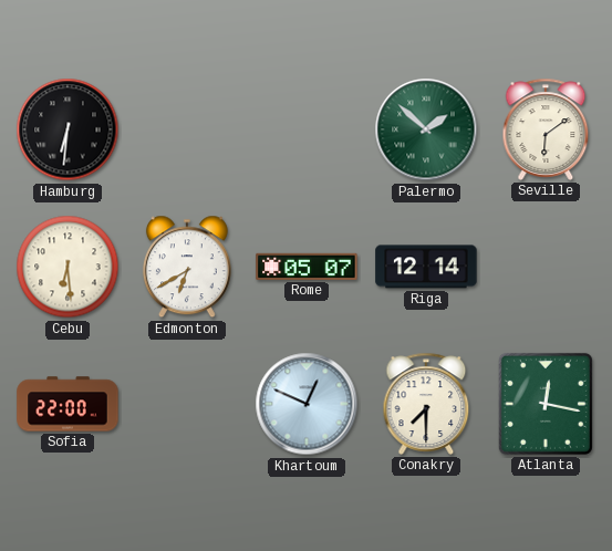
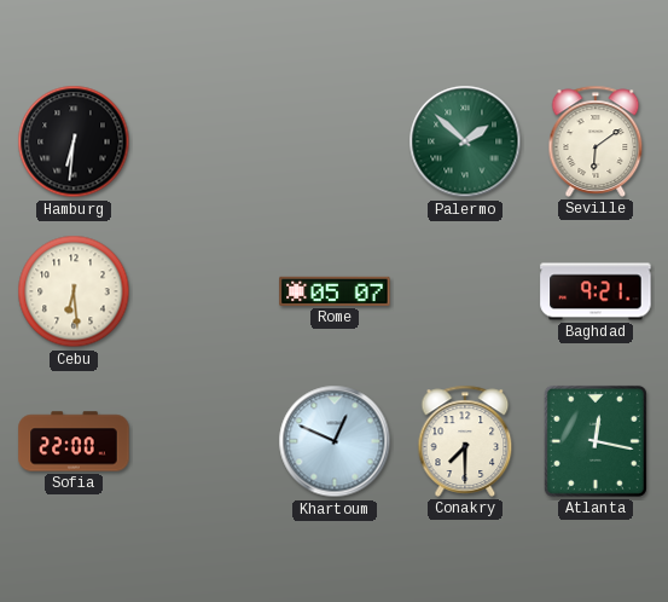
Edmonton: 6:40 -> none (187, 267)
Riga: 12:14 -> none (426, 267)
Baghdad: none -> 9:21 (596, 291)
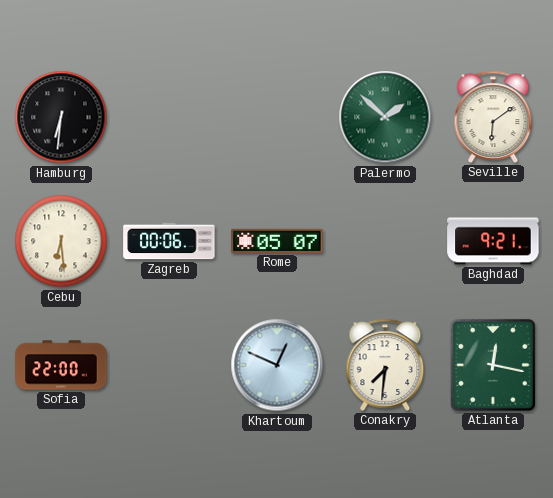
Zagreb: none -> 00:06 (169, 241)
Conakry: 7:30 -> 7:31 (385, 365)
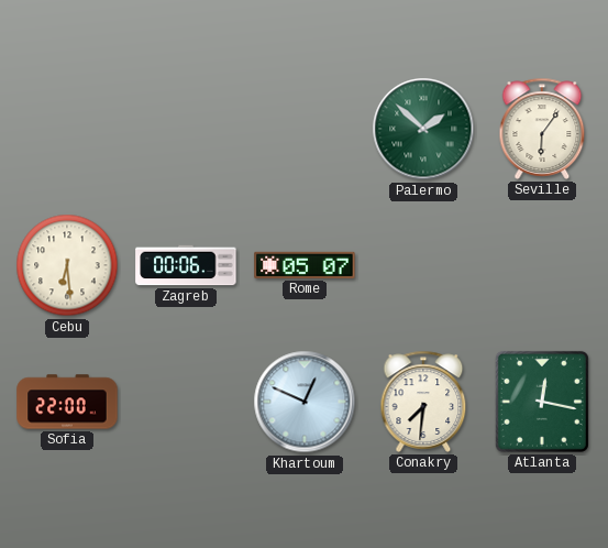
Hamburg: 6:31 -> none (61, 117)
Seville: 6:09 -> 6:06 (542, 129)
Baghdad: 9:21 -> none (493, 241)
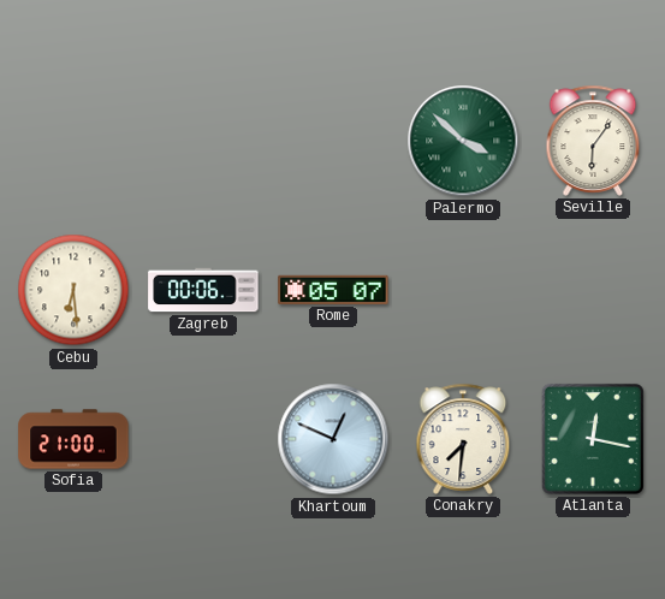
Palermo: 1:52 -> 3:52 (463, 141)
Sofia: 22:00 -> 21:00 (73, 439)
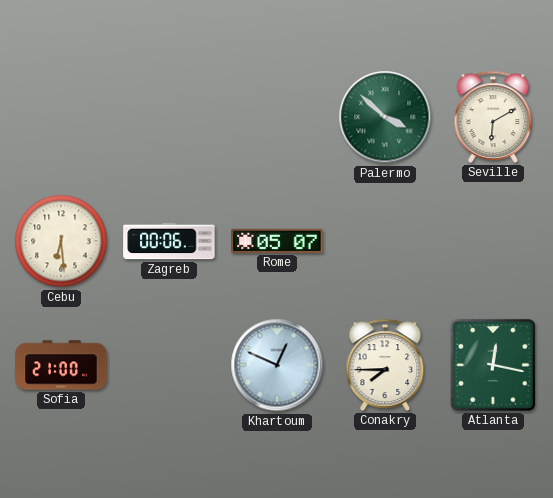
Seville: 6:06 -> 6:10 (493, 117)
Conakry: 7:31 -> 7:45 (385, 365)
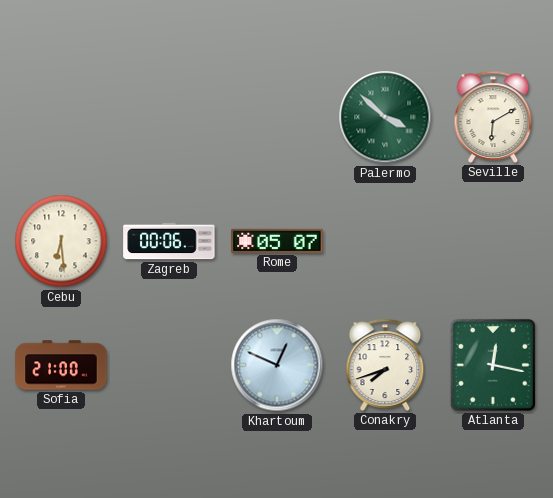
Conakry: 7:45 -> 7:42 (385, 365)
